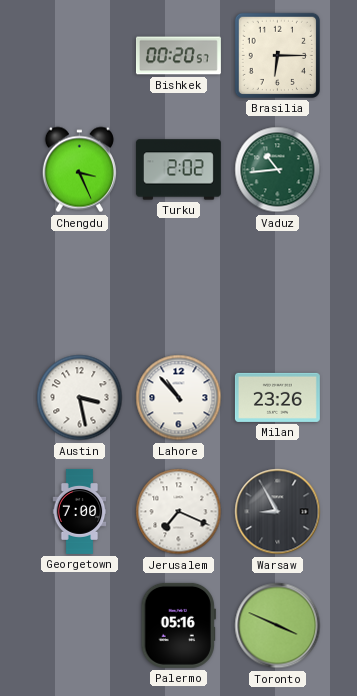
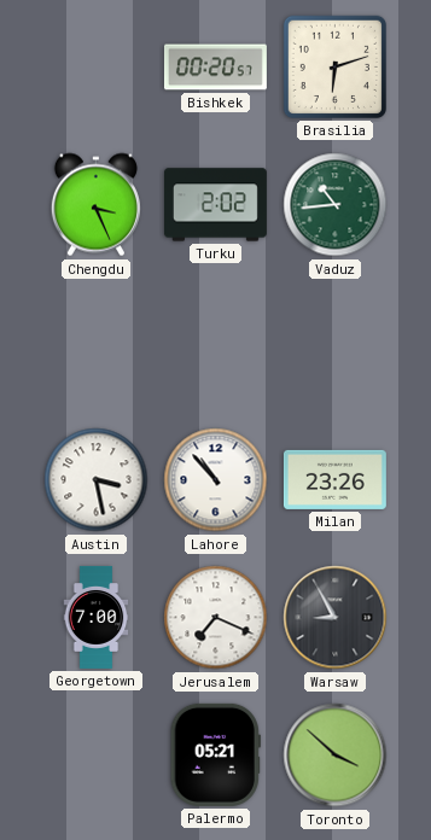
Brasilia: 6:15 -> 6:12 (334, 66)
Palermo: 05:16 -> 05:21 (215, 754)
Toronto: 3:49 -> 3:52 (336, 756)
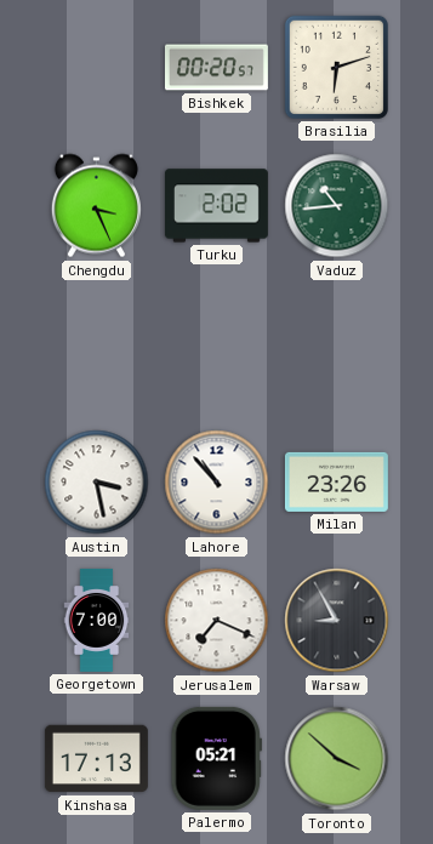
Kinshasa: none -> 17:13 (96, 759)
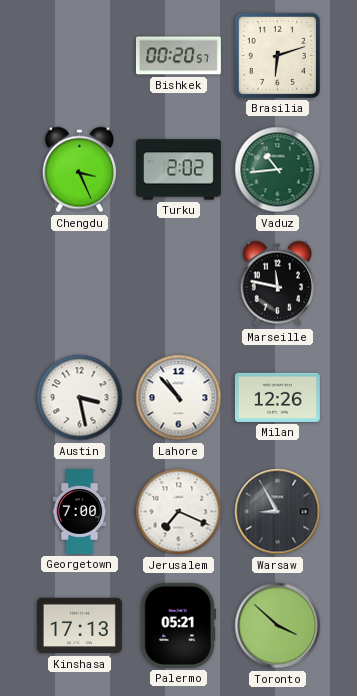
Marseille: none -> 11:47 (277, 284)
Milan: 23:26 -> 12:26 (277, 397)
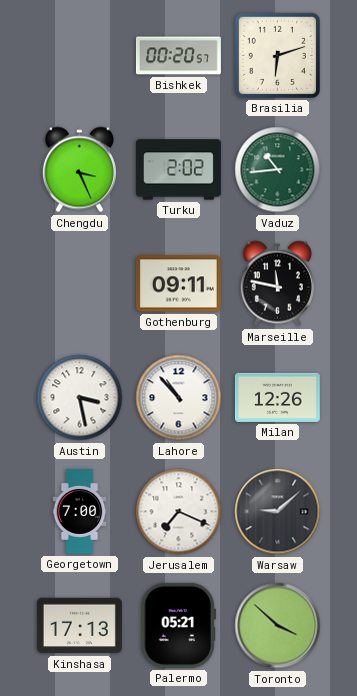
Gothenburg: none -> 09:11 (178, 284)
Warsaw: 8:55 -> 9:08 (278, 512)
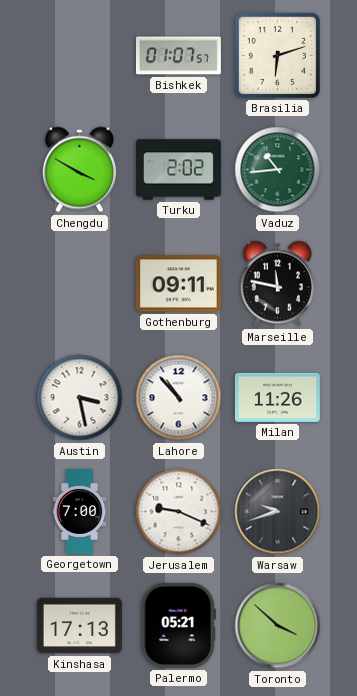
Bishkek: 00:20 -> 01:07 (178, 56)
Chengdu: 3:26 -> 3:50 (79, 170)
Milan: 12:26 -> 11:26 (277, 397)
Jerusalem: 7:19 -> 9:19 (179, 512)
Warsaw: 9:08 -> 9:42 (278, 512)
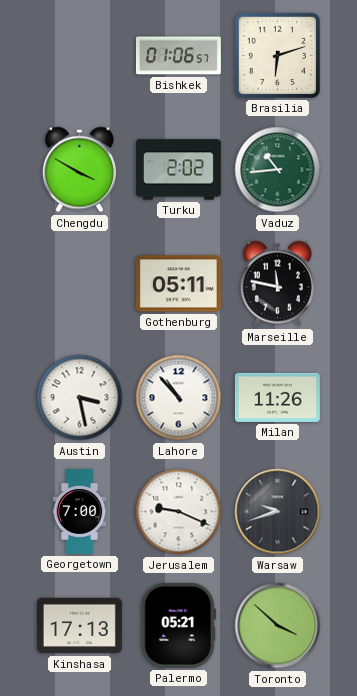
Bishkek: 01:07 -> 01:06 (178, 56)
Gothenburg: 09:11 -> 05:11 (178, 284)
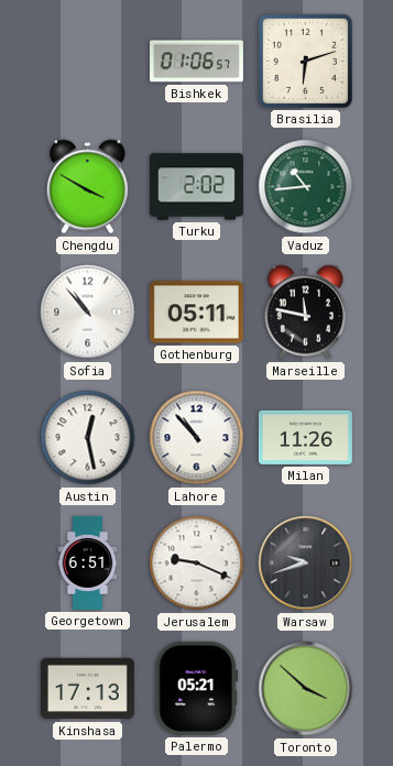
Sofia: none -> 10:53 (88, 313)
Austin: 3:28 -> 12:28 (88, 438)
Georgetown: 7:00 -> 6:51 (88, 562)
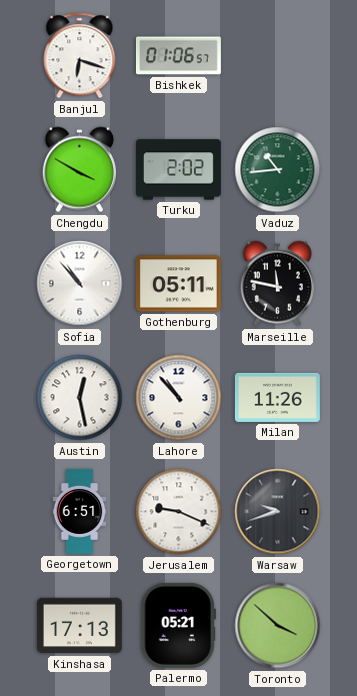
Banjul: none -> 6:18 (80, 56)
Brasilia: 6:12 -> none (305, 61)
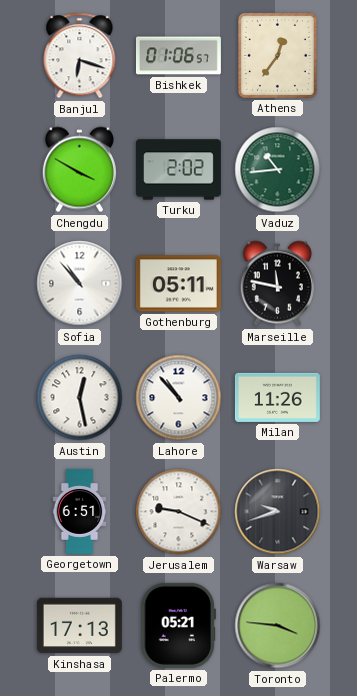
Athens: none -> 12:36 (277, 55)
Toronto: 3:52 -> 3:46 (278, 626)
